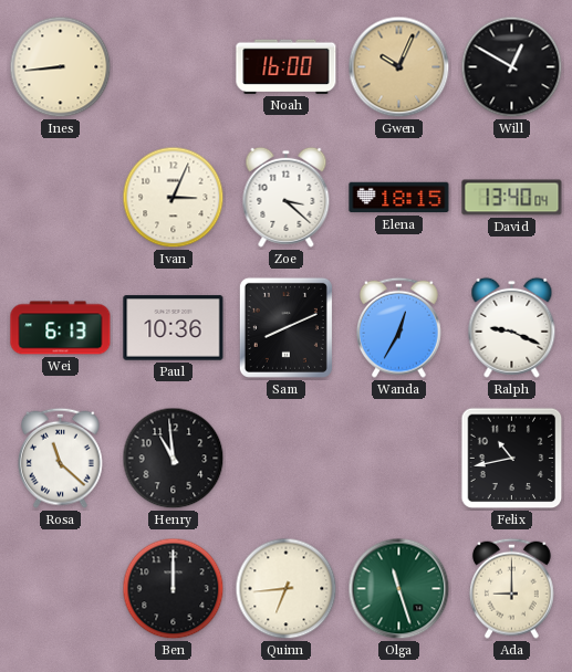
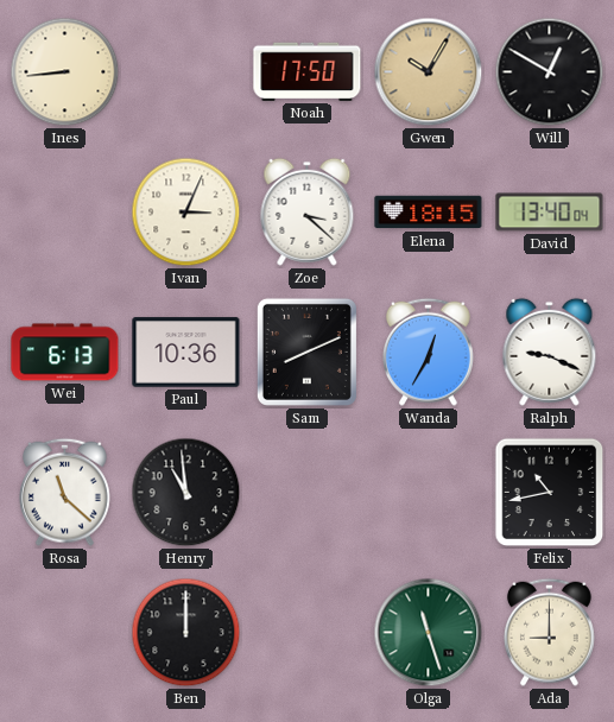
Noah: 16:00 -> 17:50 (308, 71)
Gwen: 10:04 -> 10:05 (429, 72)
Quinn: 6:44 -> none (287, 589)
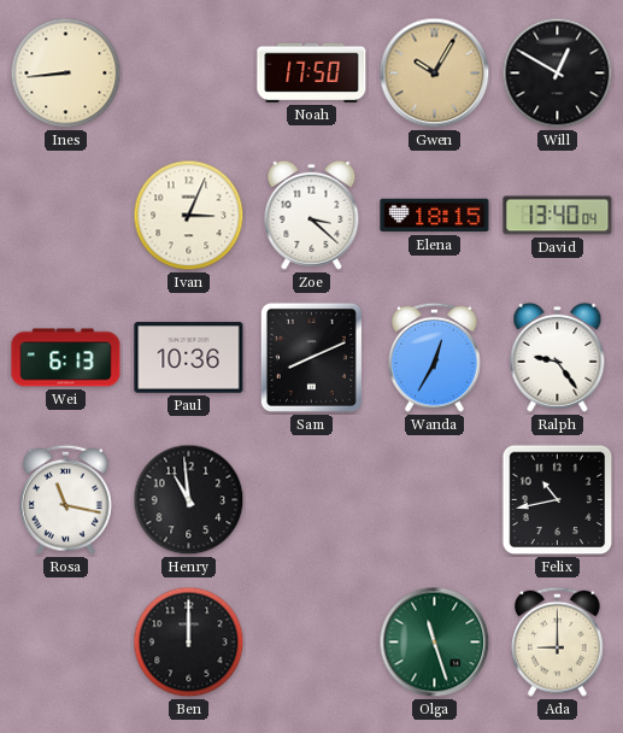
Ralph: 9:19 -> 9:24 (558, 357)
Rosa: 11:22 -> 11:17 (65, 499)
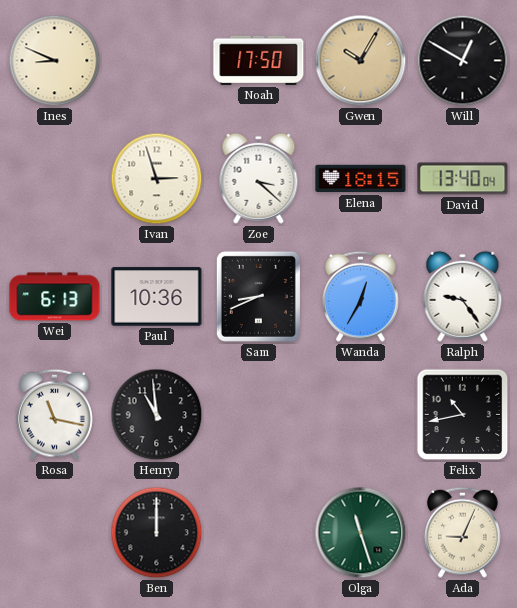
Ines: 8:44 -> 8:49 (55, 61)
Ivan: 3:04 -> 2:57 (157, 179)
Sam: 8:11 -> 8:41 (258, 296)
Ada: 9:00 -> 9:04 (462, 532)
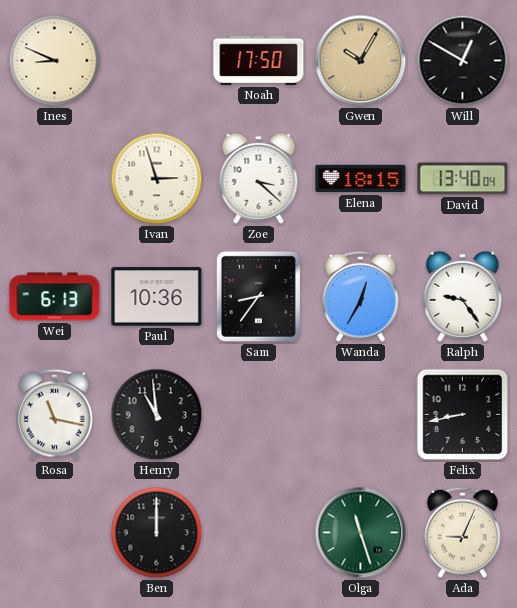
Sam: 8:41 -> 8:36 (258, 296)
Felix: 10:43 -> 8:43 (463, 415)
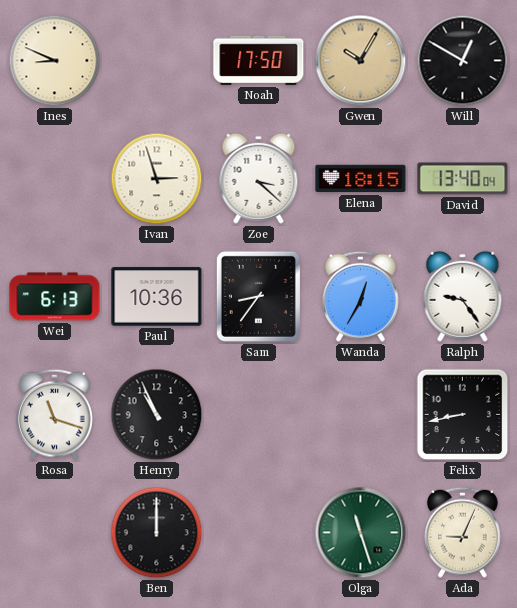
Rosa: 11:17 -> 11:18 (54, 414)
Henry: 10:59 -> 10:56 (157, 415)
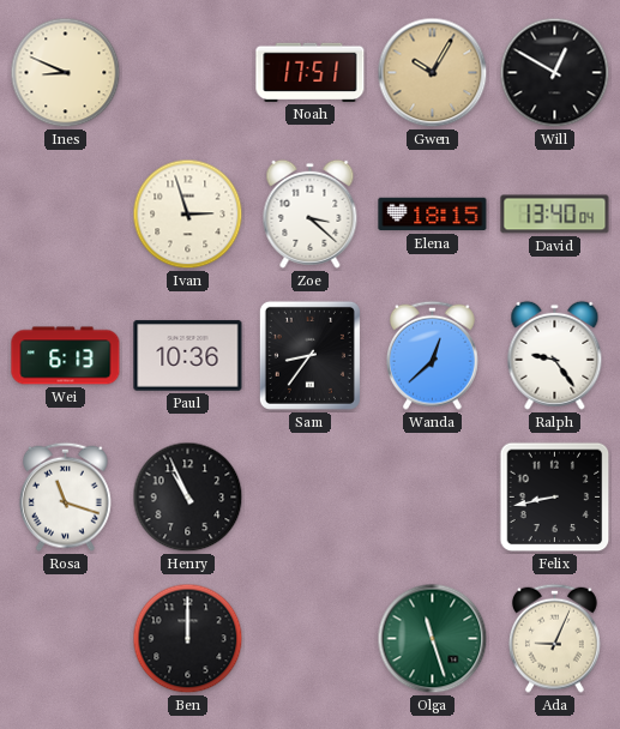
Noah: 17:50 -> 17:51 (311, 72)
Wanda: 12:35 -> 12:38 (432, 355)
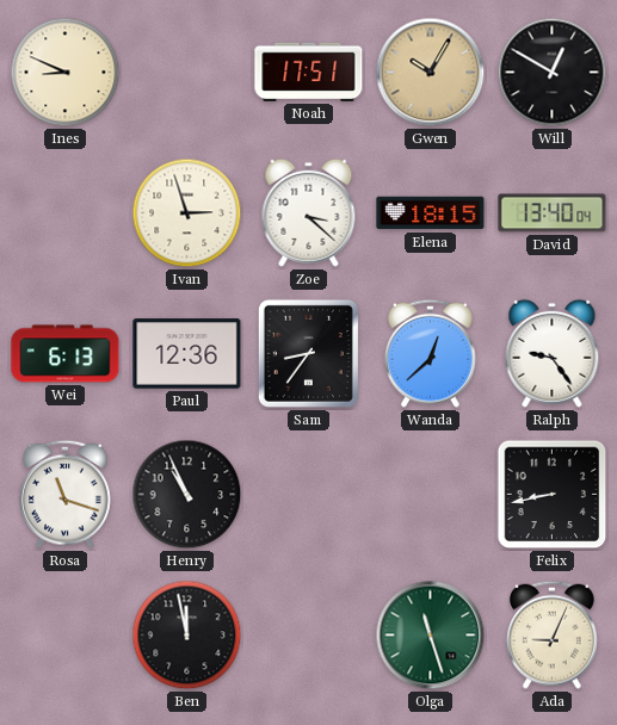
Paul: 10:36 -> 12:36 (187, 354)
Ben: 12:00 -> 11:58 (187, 636)
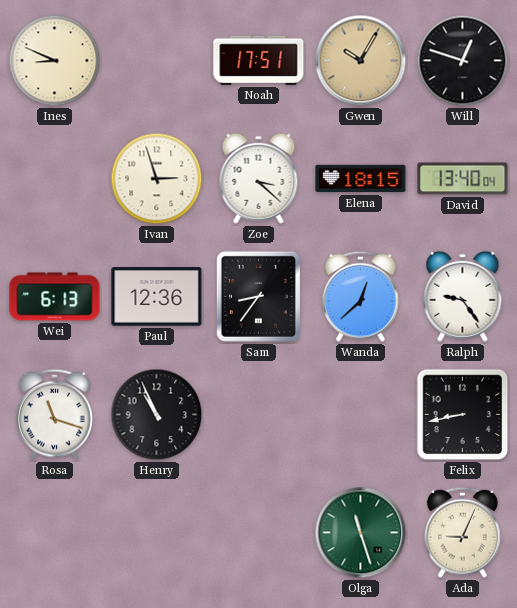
Will: 12:50 -> 12:48 (463, 61)
Ben: 11:58 -> none (187, 636)
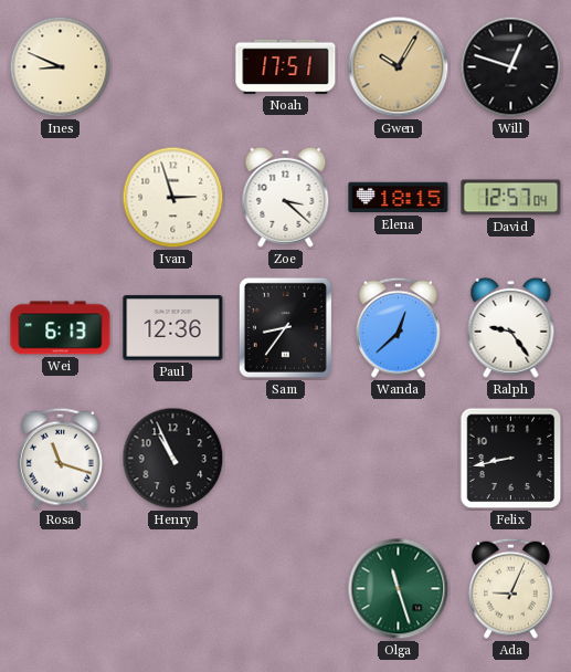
David: 13:40 -> 12:57 (511, 198)
